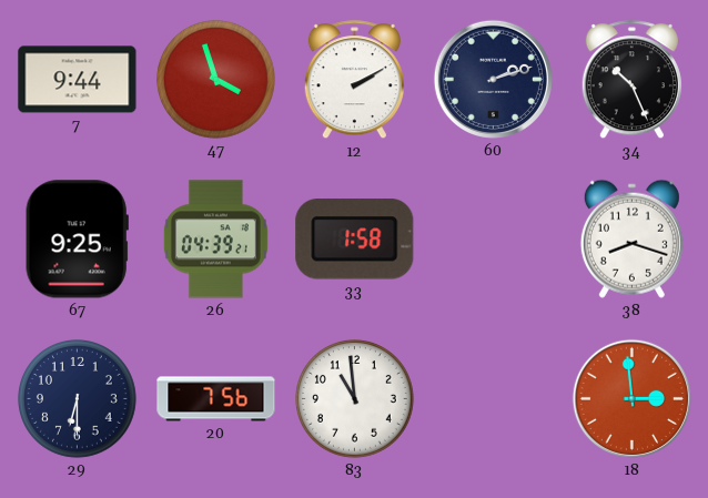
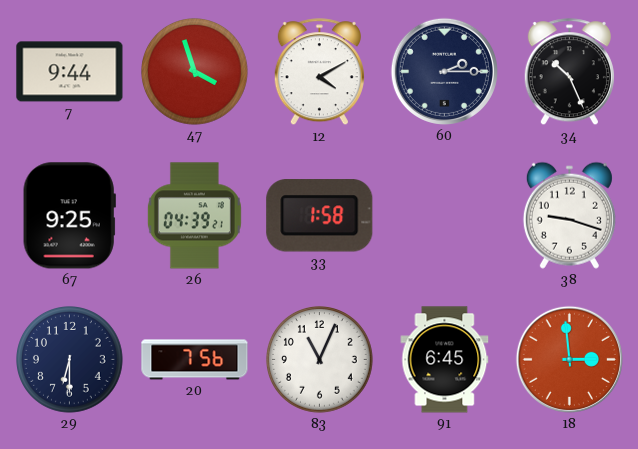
12: 2:10 -> 4:10 (319, 72)
60: 2:12 -> 2:15 (444, 71)
38: 8:18 -> 9:18 (569, 215)
83: 10:59 -> 11:04 (320, 360)
91: none -> 6:45 (445, 360)
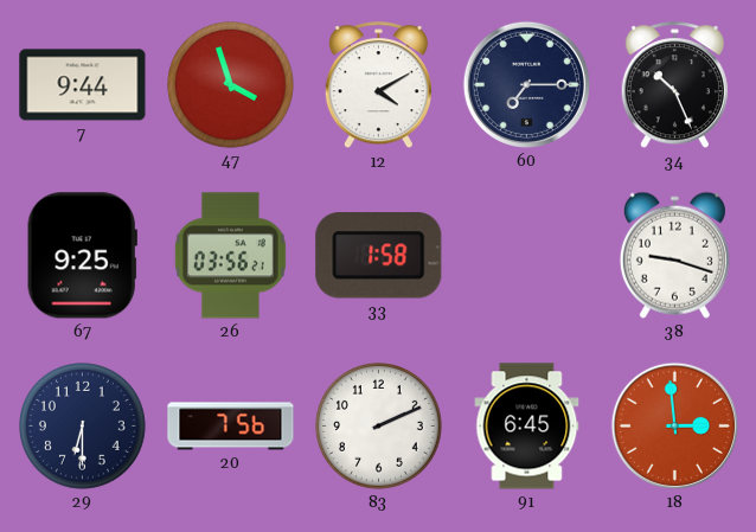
60: 2:15 -> 7:15 (526, 84)
26: 04:39 -> 03:56 (230, 256)
83: 11:04 -> 2:11 (379, 427)
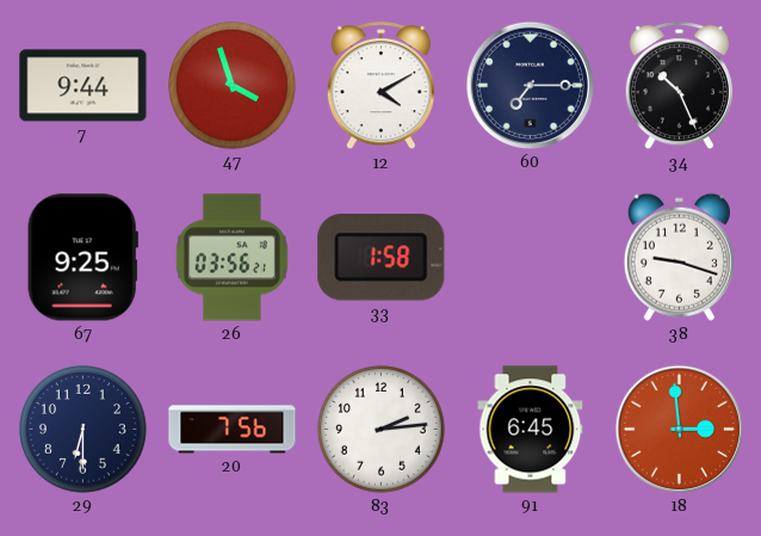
83: 2:11 -> 2:14 (382, 430)
